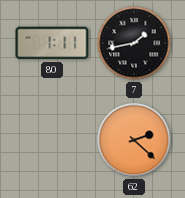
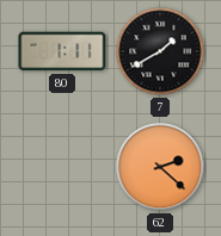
7: 1:43 -> 1:40 (160, 51)
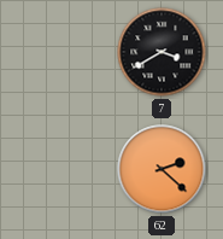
80: 1:11 -> none (62, 51)
7: 1:40 -> 3:40 (162, 52)
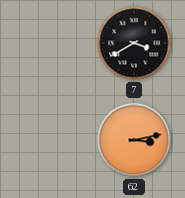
62: 2:22 -> 3:13 (134, 140)
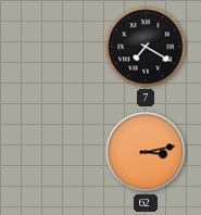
7: 3:40 -> 7:20 (146, 47)
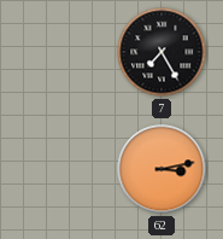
7: 7:20 -> 7:25 (162, 52)
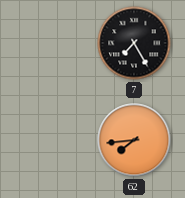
62: 3:13 -> 7:44 (134, 140)
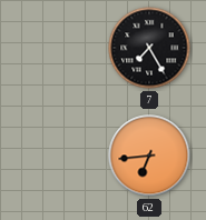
62: 7:44 -> 6:44 (149, 156)
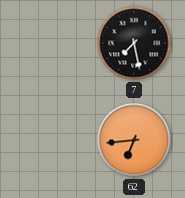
7: 7:25 -> 7:28 (134, 43)
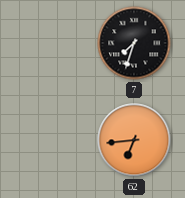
7: 7:28 -> 7:33 (134, 43)
